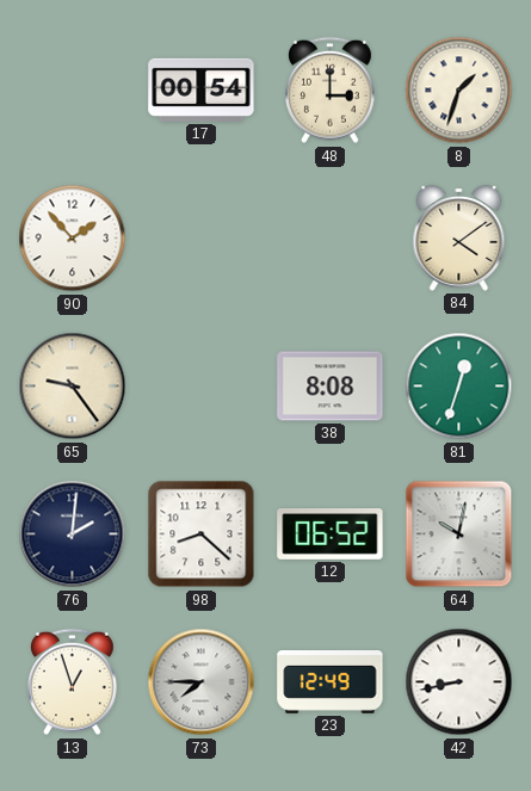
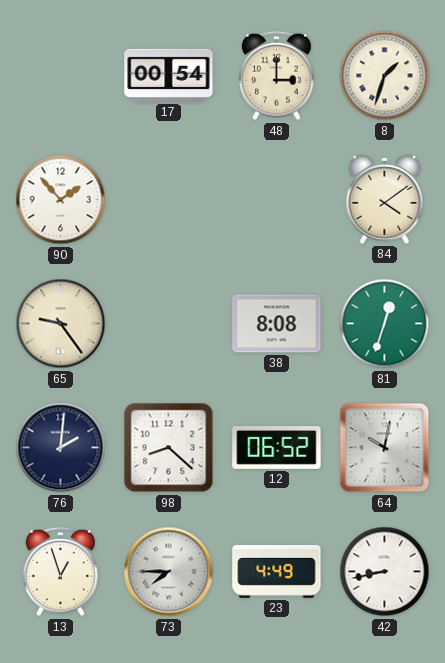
23: 12:49 -> 4:49 (277, 572)
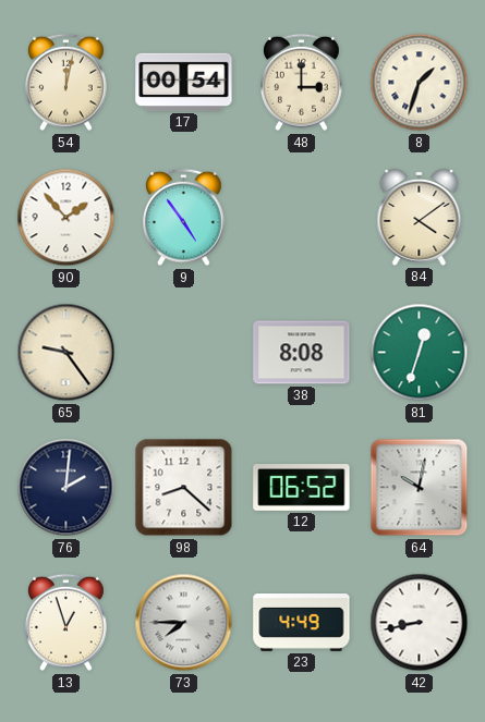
54: none -> 12:02 (66, 83)
9: none -> 4:54 (184, 218)
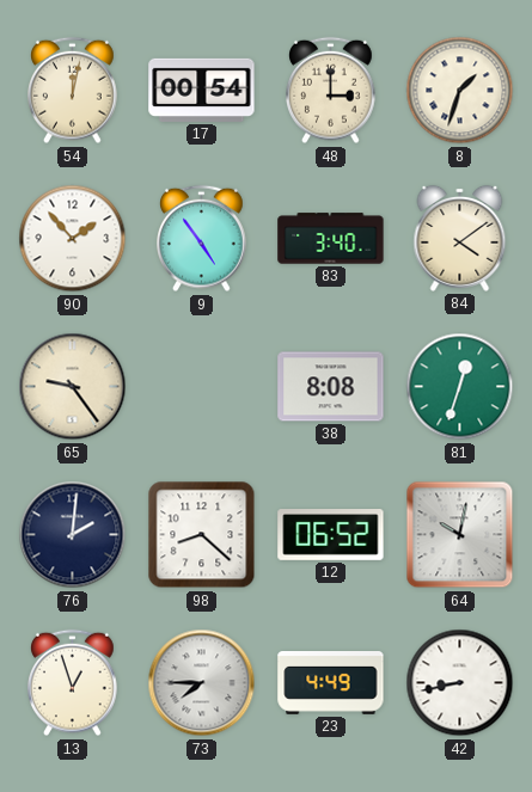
83: none -> 3:40 (331, 239)
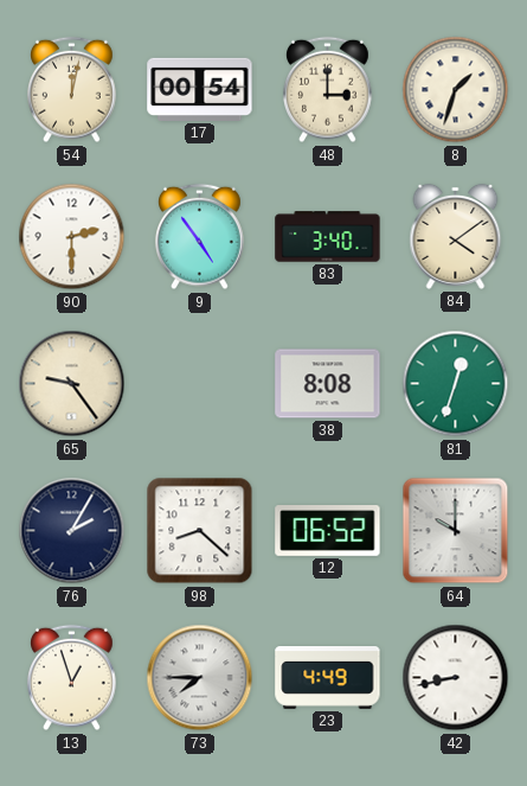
90: 1:53 -> 2:30 (72, 237)
76: 2:01 -> 2:05 (72, 531)
64: 10:02 -> 10:00 (456, 531)
